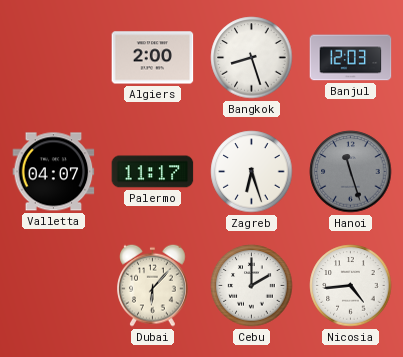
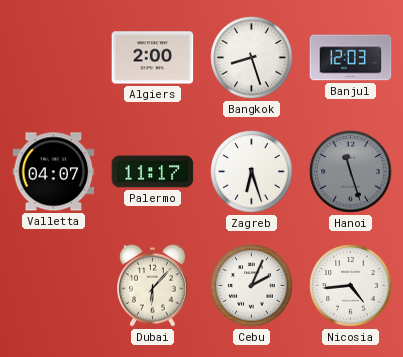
Cebu: 2:00 -> 2:04 (252, 286)
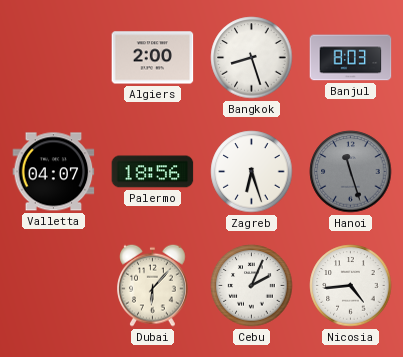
Banjul: 12:03 -> 8:03 (351, 58)
Palermo: 11:17 -> 18:56 (153, 172)
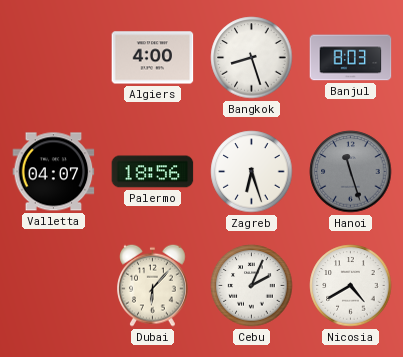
Algiers: 2:00 -> 4:00 (153, 58)
Nicosia: 4:44 -> 4:40 (351, 286)
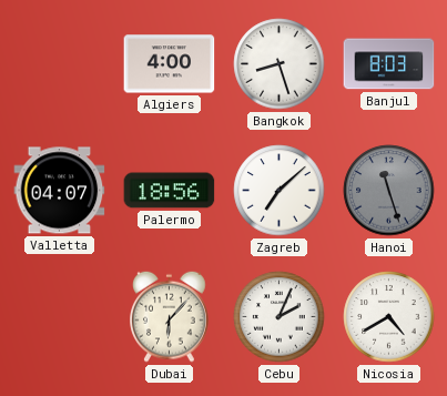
Zagreb: 6:27 -> 7:08 (280, 191)
